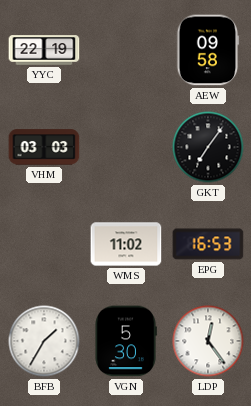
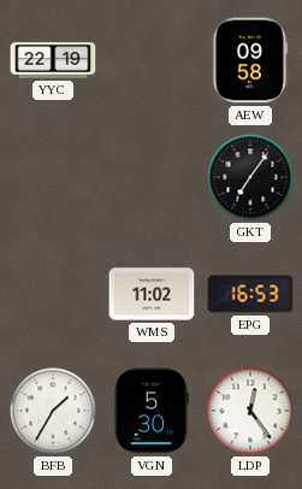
VHM: 03:03 -> none (44, 147)
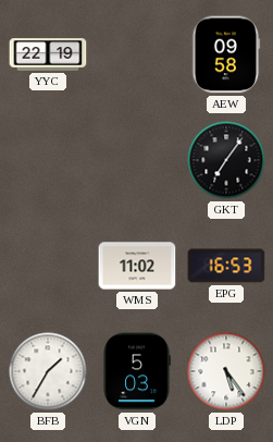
VGN: 5:30 -> 5:03 (137, 371)
LDP: 12:24 -> 5:24 (226, 371)
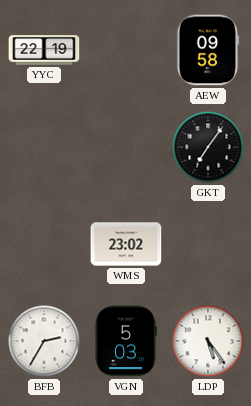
WMS: 11:02 -> 23:02 (126, 244)
EPG: 16:53 -> none (226, 266)
BFB: 1:35 -> 2:35 (44, 341)
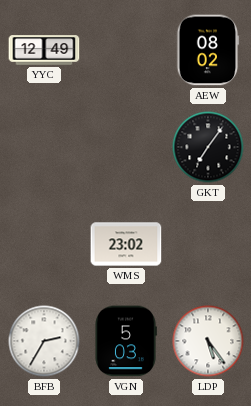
YYC: 22:19 -> 12:49 (44, 50)
AEW: 09:58 -> 08:02 (208, 50)
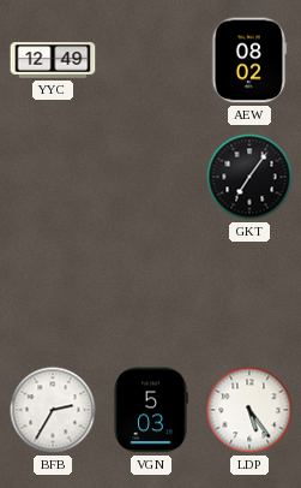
WMS: 23:02 -> none (126, 244)
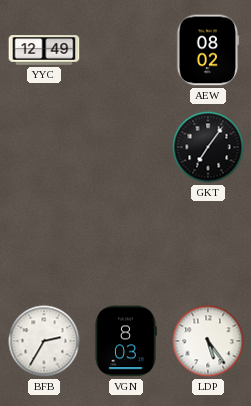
VGN: 5:03 -> 8:03 (126, 341)
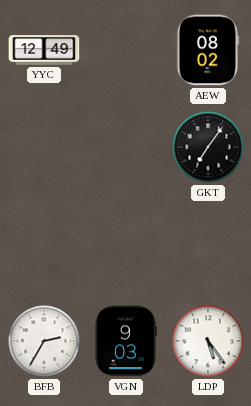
VGN: 8:03 -> 9:03 (126, 341)
